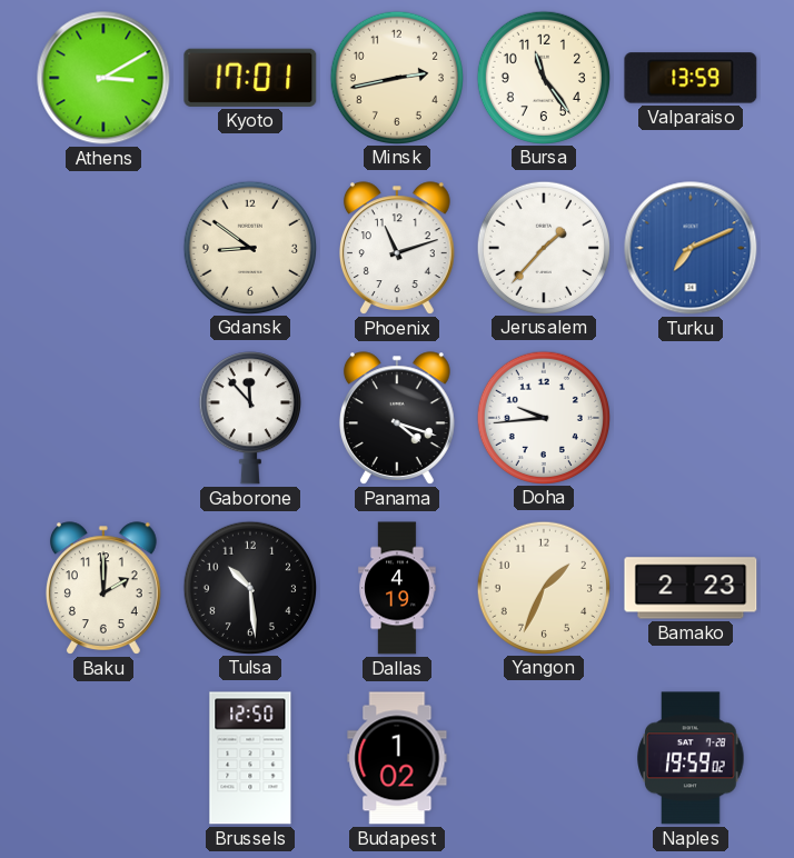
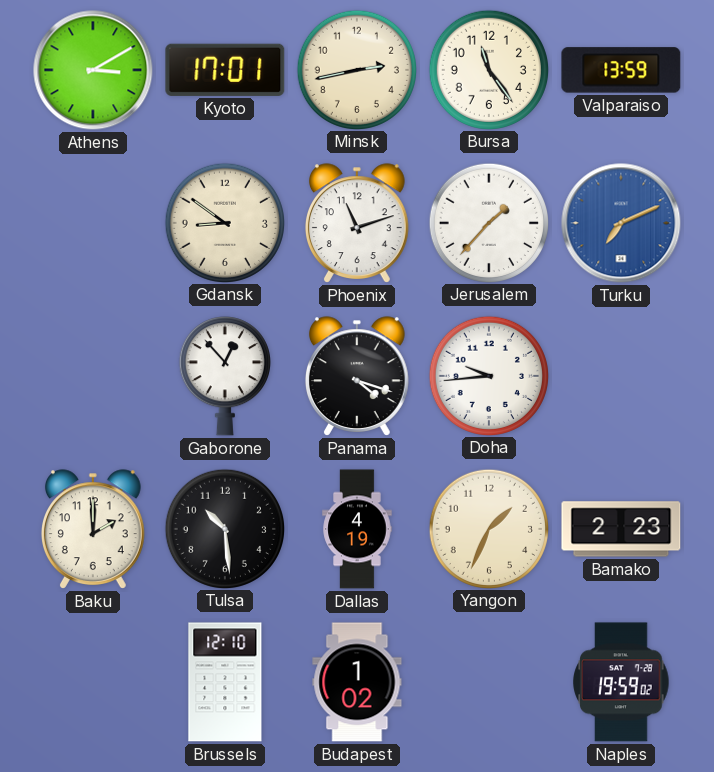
Gaborone: 11:53 -> 12:53 (225, 376)
Brussels: 12:50 -> 12:10 (225, 682)
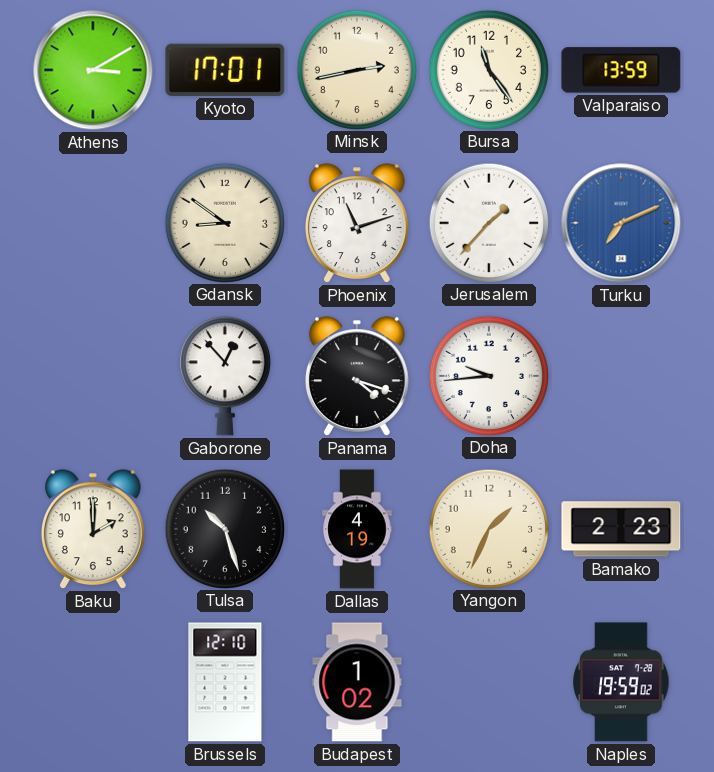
Tulsa: 10:29 -> 10:27 (224, 528)
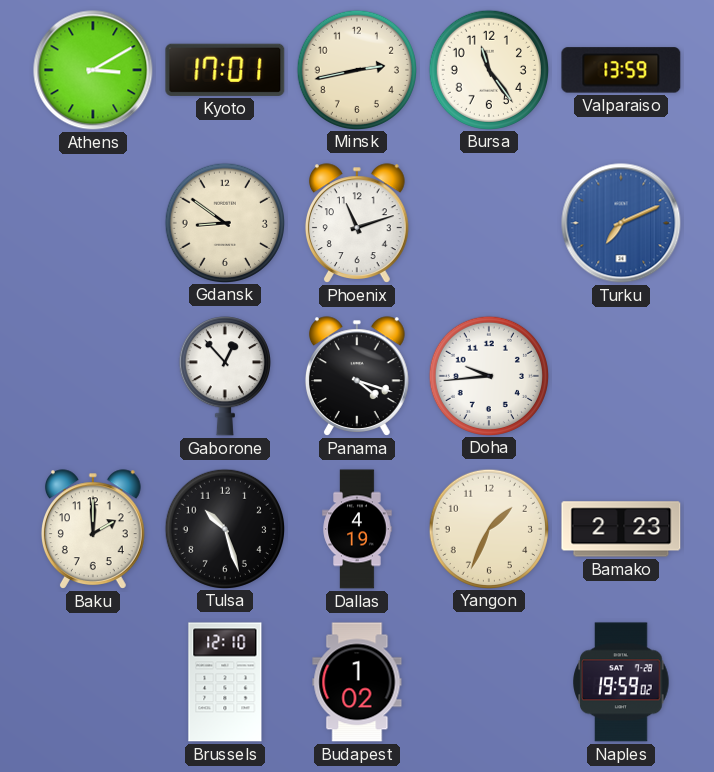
Jerusalem: 1:37 -> none (488, 222)
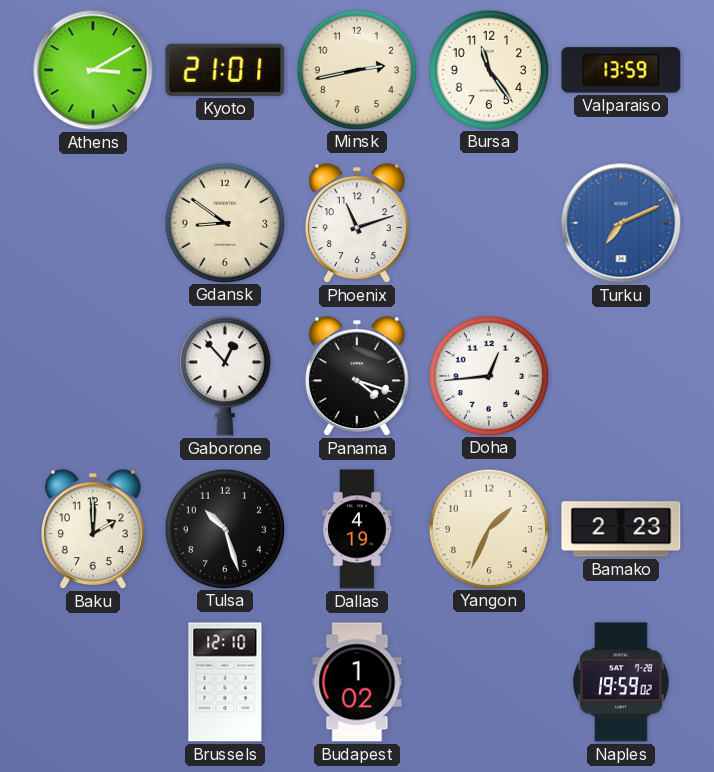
Kyoto: 17:01 -> 21:01 (225, 70)
Doha: 9:44 -> 12:44 (488, 375)
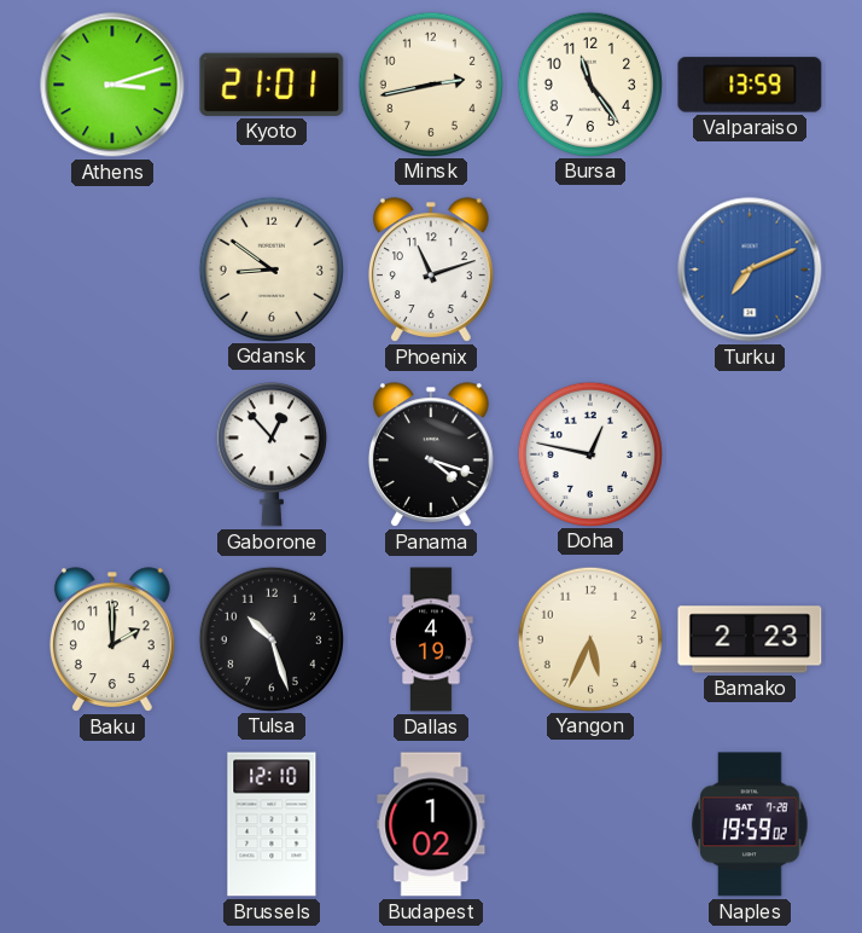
Athens: 3:10 -> 3:12 (112, 85)
Doha: 12:44 -> 12:47 (589, 453)
Yangon: 1:34 -> 5:34 (589, 638)
